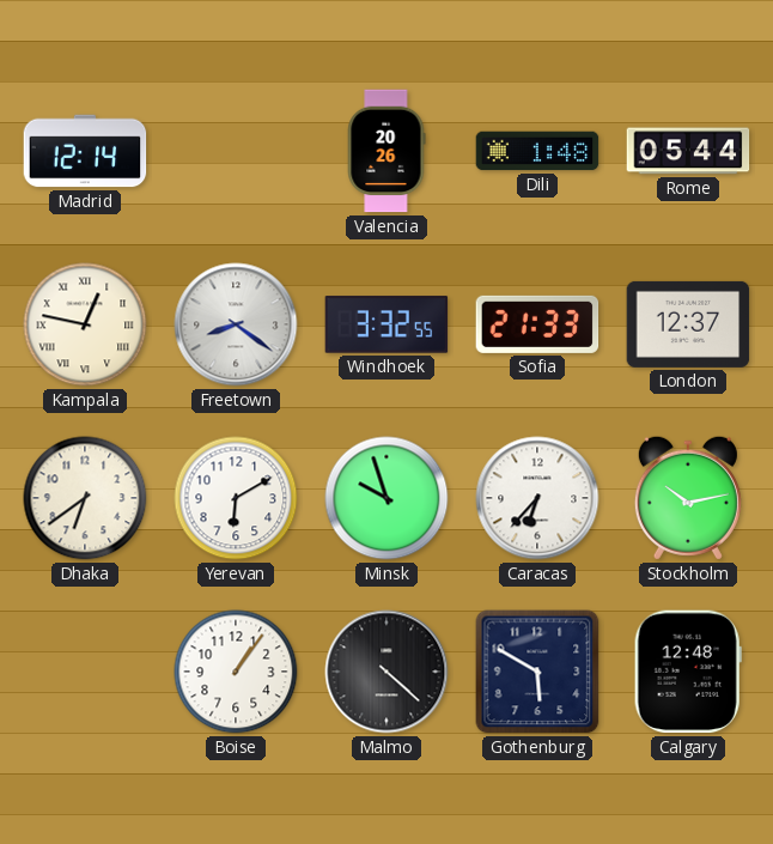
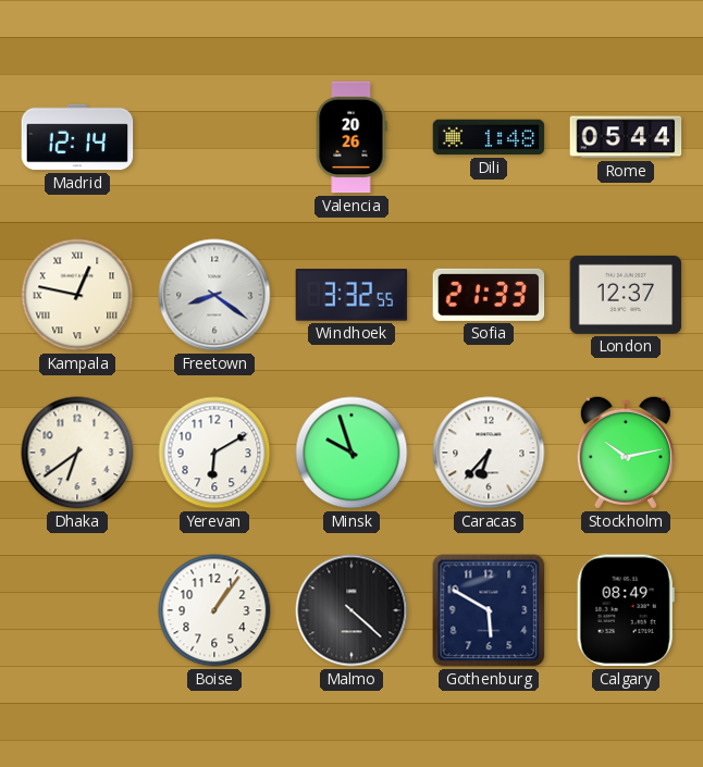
Calgary: 12:48 -> 08:49 (626, 610)
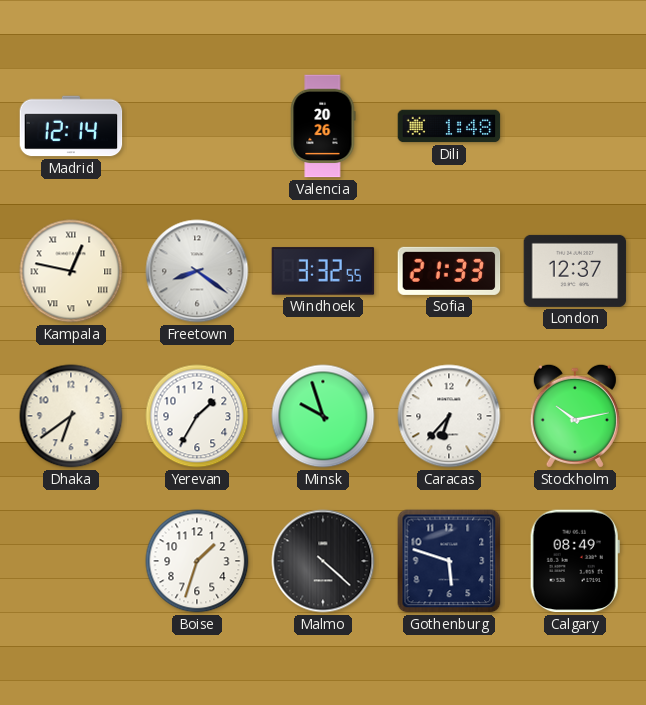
Rome: 05:44 -> none (626, 137)
Yerevan: 6:10 -> 1:35 (197, 416)
Boise: 1:06 -> 1:33 (197, 561)
Gothenburg: 5:50 -> 5:48 (449, 561)
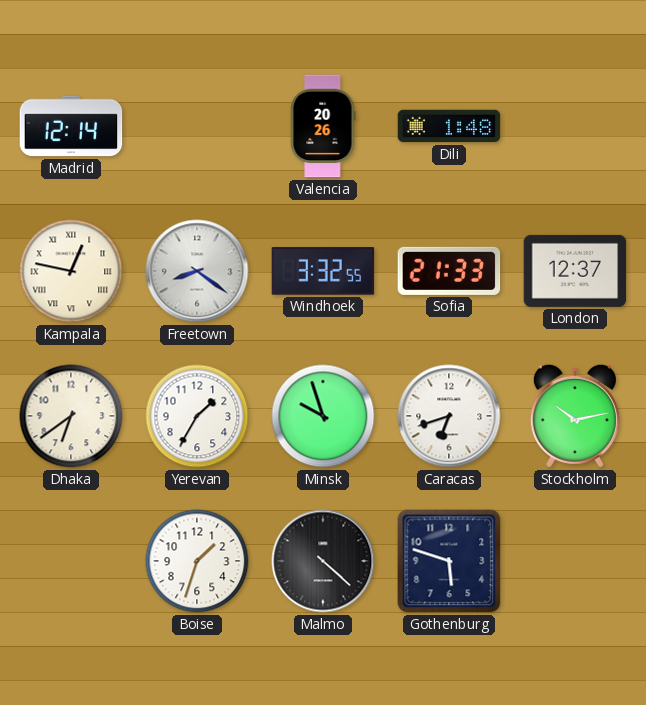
Caracas: 6:37 -> 6:42 (449, 416)
Calgary: 08:49 -> none (575, 561)
